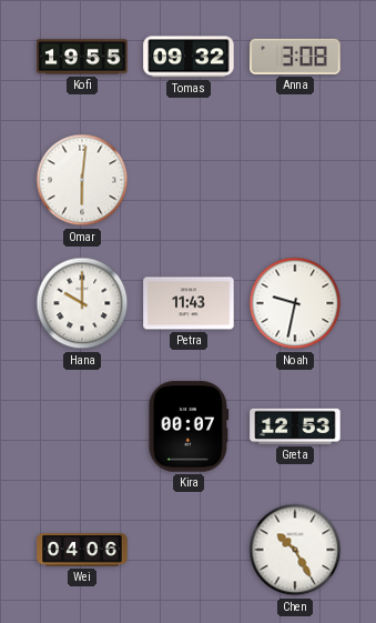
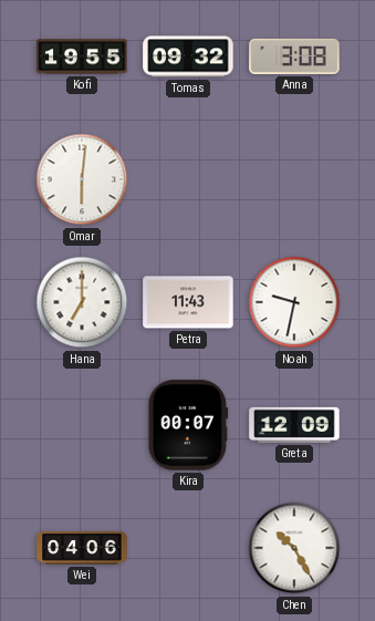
Hana: 10:00 -> 7:00 (82, 302)
Greta: 12:53 -> 12:09 (294, 425)
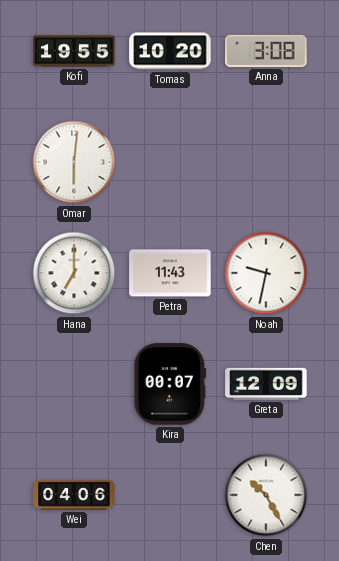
Tomas: 09:32 -> 10:20 (170, 51)
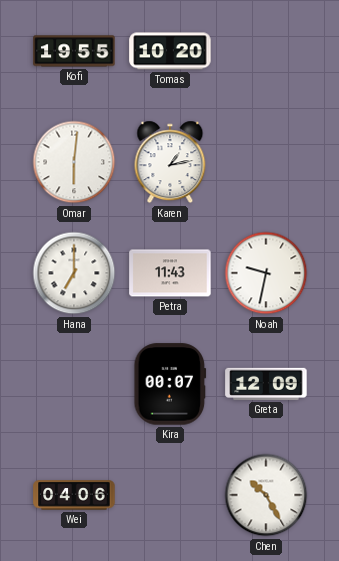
Anna: 3:08 -> none (266, 51)
Karen: none -> 1:13 (170, 162)
